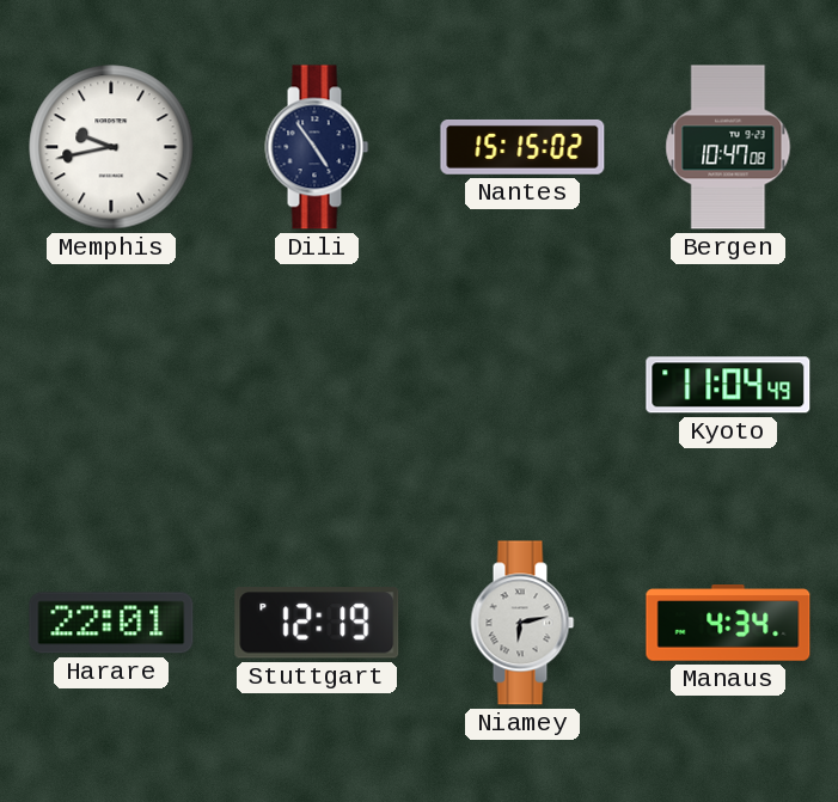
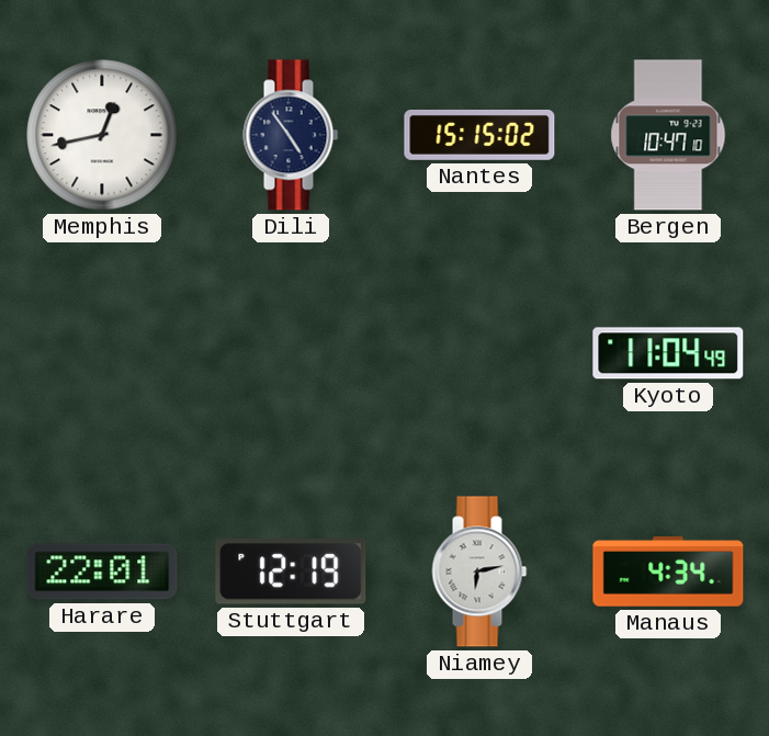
Memphis: 9:43 -> 12:43 (102, 135)
Bergen: 10:47:08 -> 10:47:10 (668, 135)
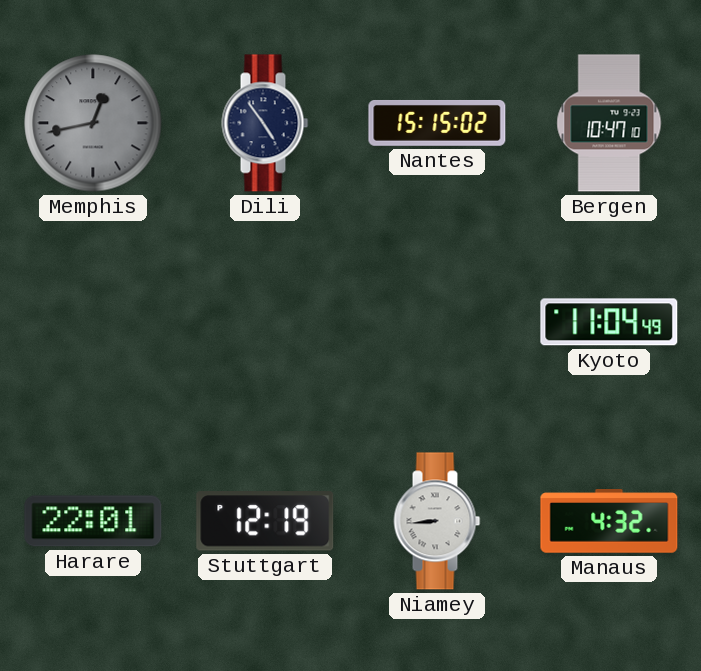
Memphis dial: white -> grey (93, 123)
Niamey: 6:13 -> 8:44 (437, 521)
Manaus: 4:34 -> 4:32 (609, 521)
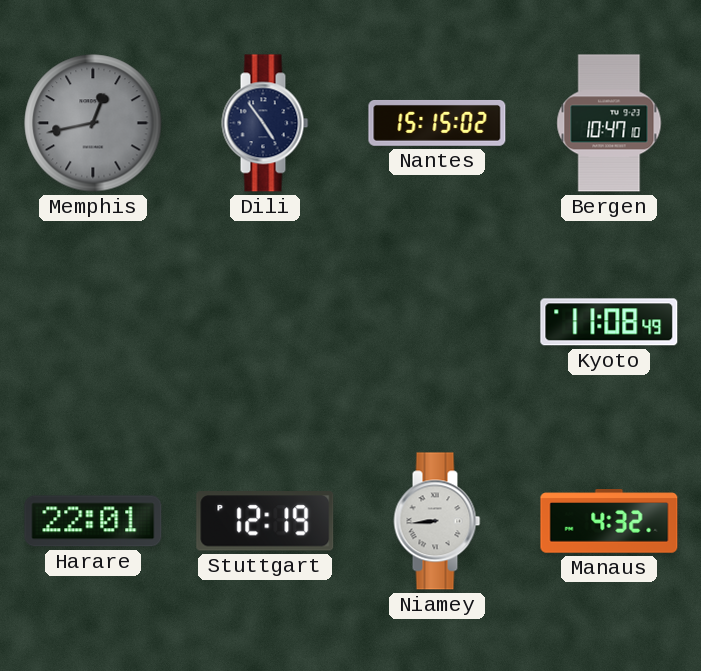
Kyoto: 11:04 -> 11:08 (609, 322)
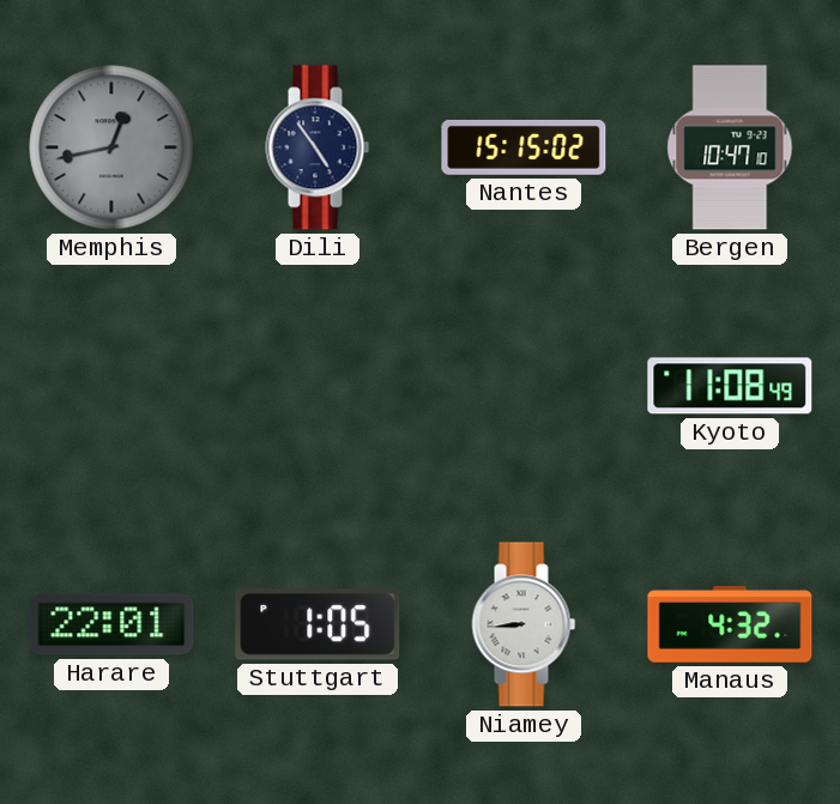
Stuttgart: 12:19 -> 1:05 (318, 624)
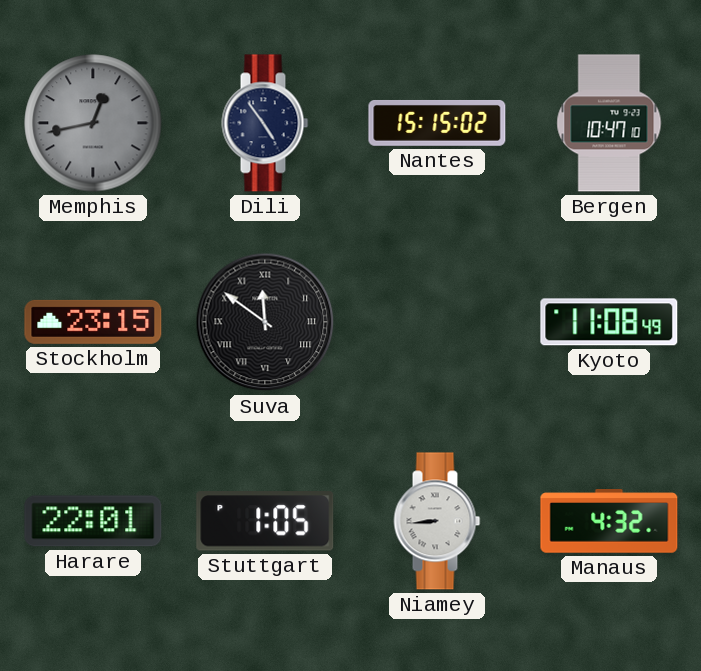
Stockholm: none -> 23:15 (93, 322)
Suva: none -> 11:51 (265, 322)
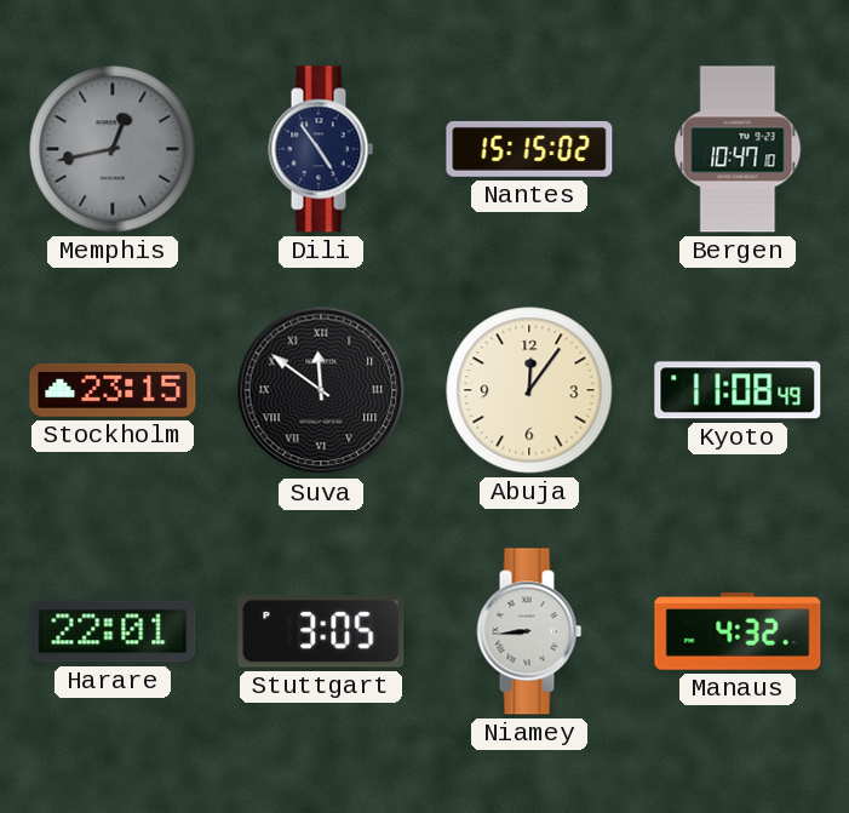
Abuja: none -> 12:06 (529, 390)
Stuttgart: 1:05 -> 3:05 (321, 631)
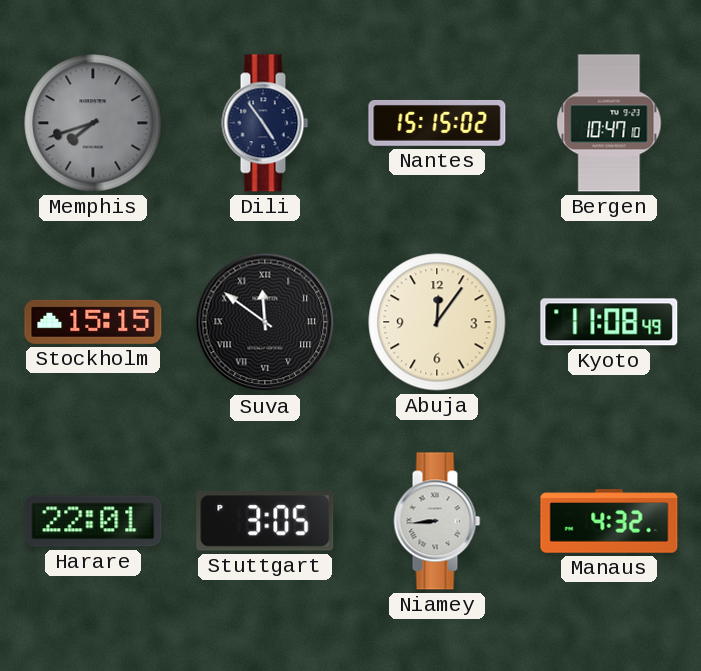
Memphis: 12:43 -> 7:42 (93, 123)
Stockholm: 23:15 -> 15:15 (93, 322)
